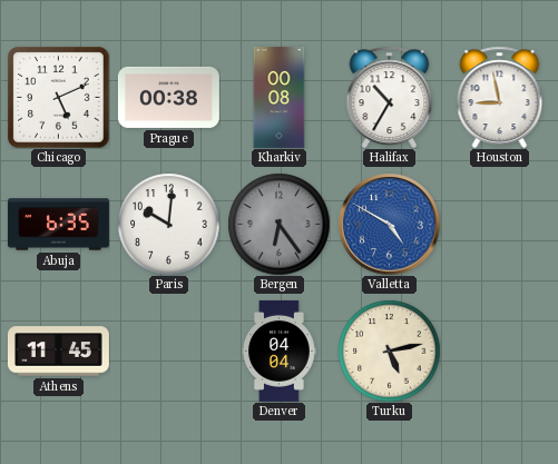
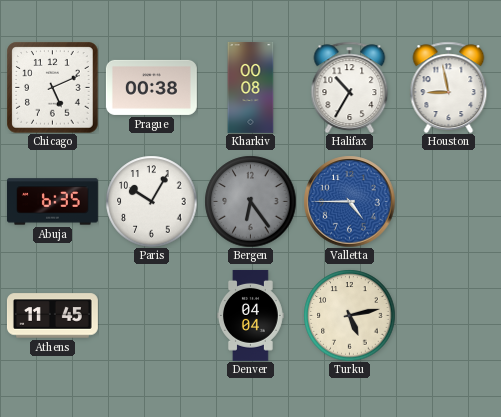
Paris: 10:01 -> 10:05 (151, 201)
Valletta: 4:50 -> 4:45 (349, 201)
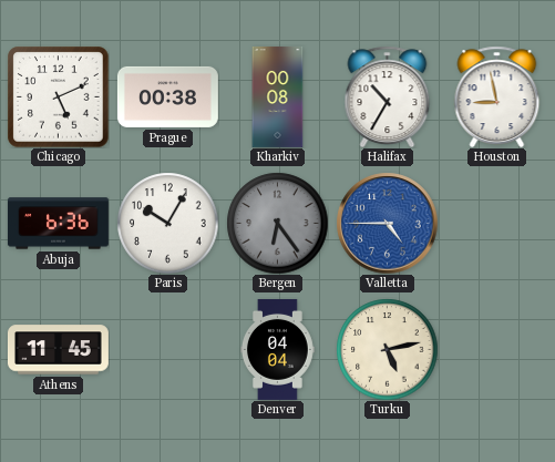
Abuja: 6:35 -> 6:36 (58, 224)
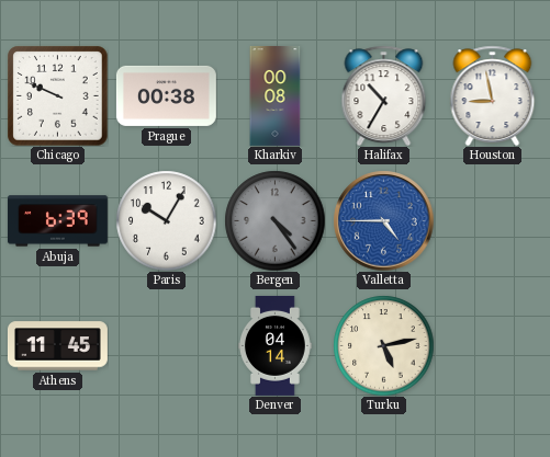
Chicago: 5:11 -> 9:49 (57, 95)
Abuja: 6:36 -> 6:39 (57, 221)
Bergen: 6:24 -> 4:24 (274, 220)
Denver: 04:04 -> 04:14 (276, 345)
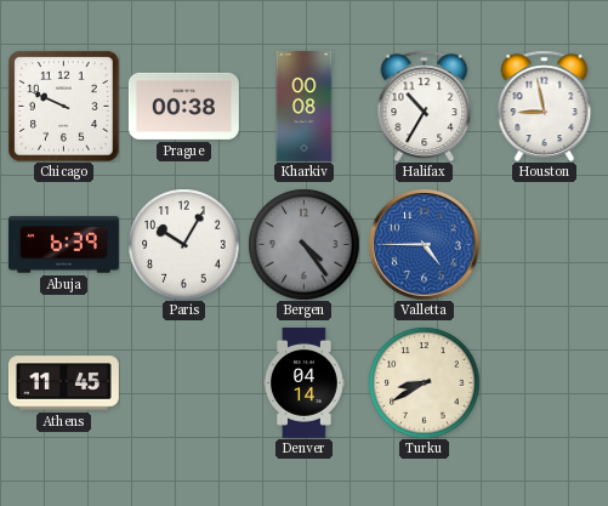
Turku: 5:13 -> 8:40 (424, 382)
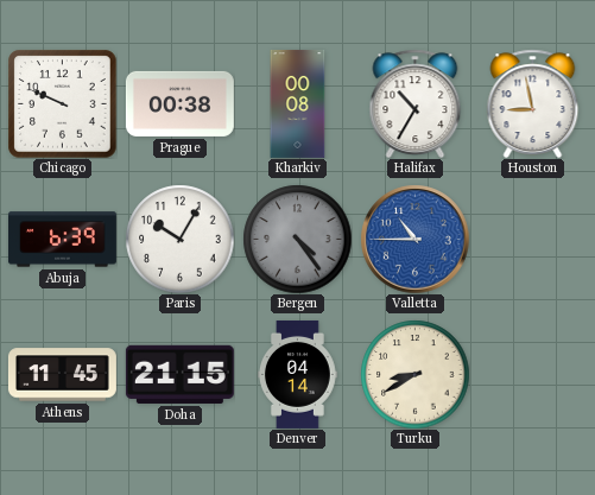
Valletta: 4:45 -> 10:45 (414, 239)
Doha: none -> 21:15 (179, 374)
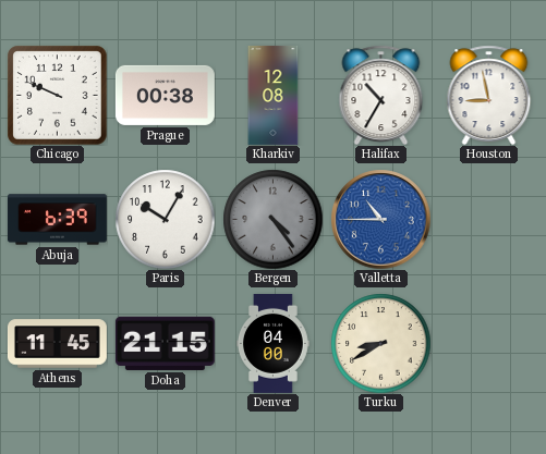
Kharkiv: 00:08 -> 12:08 (274, 95)
Denver: 04:14 -> 04:00 (274, 343)
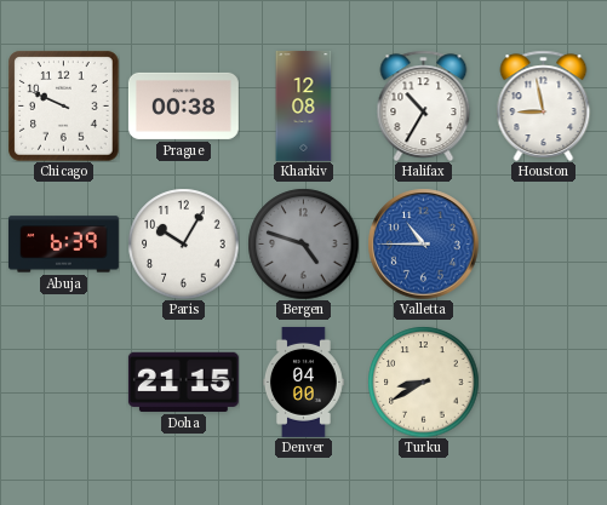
Bergen: 4:24 -> 4:48 (303, 243)
Athens: 11:45 -> none (57, 344)
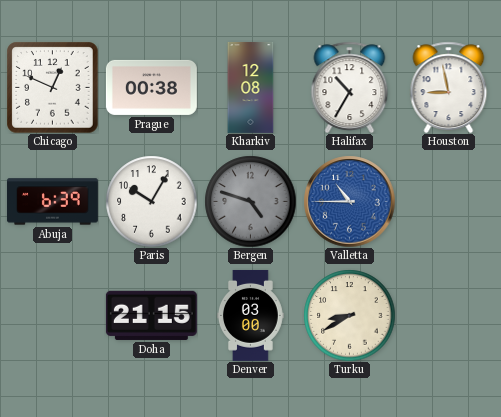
Chicago: 9:49 -> 12:49 (52, 87)
Denver: 04:00 -> 03:00 (251, 315)
